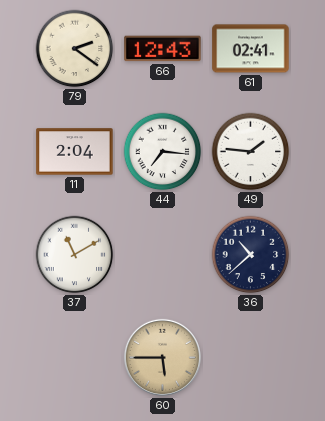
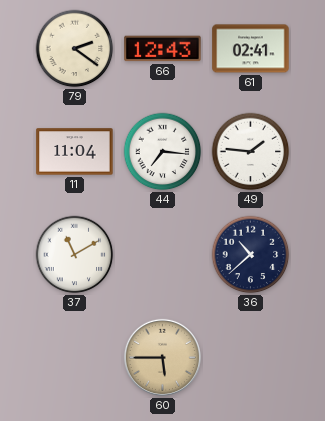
11: 2:04 -> 11:04 (75, 152)
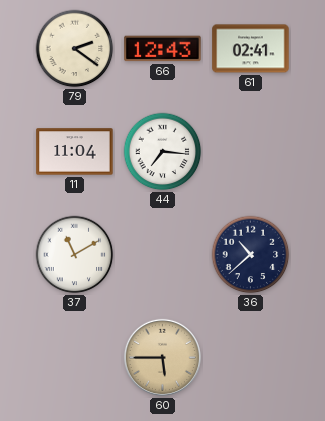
49: 1:46 -> none (251, 152)
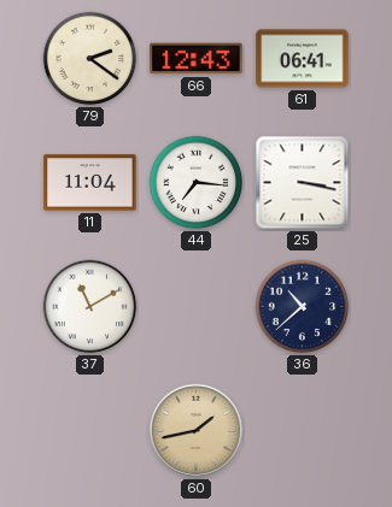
61: 02:41 -> 06:41 (303, 59)
25: none -> 3:17 (303, 183)
60: 5:45 -> 1:43 (195, 430)
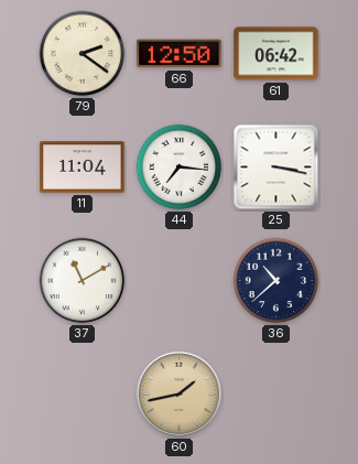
66: 12:43 -> 12:50 (180, 54)
61: 06:41 -> 06:42 (276, 54)
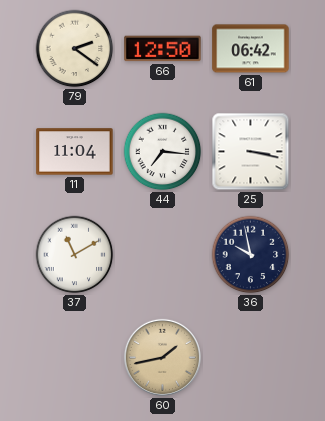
36: 10:38 -> 9:58 (251, 255)
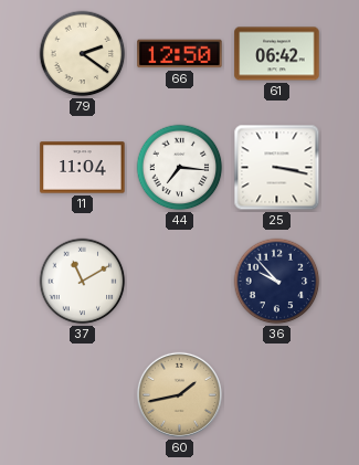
36: 9:58 -> 9:53 (277, 282)
